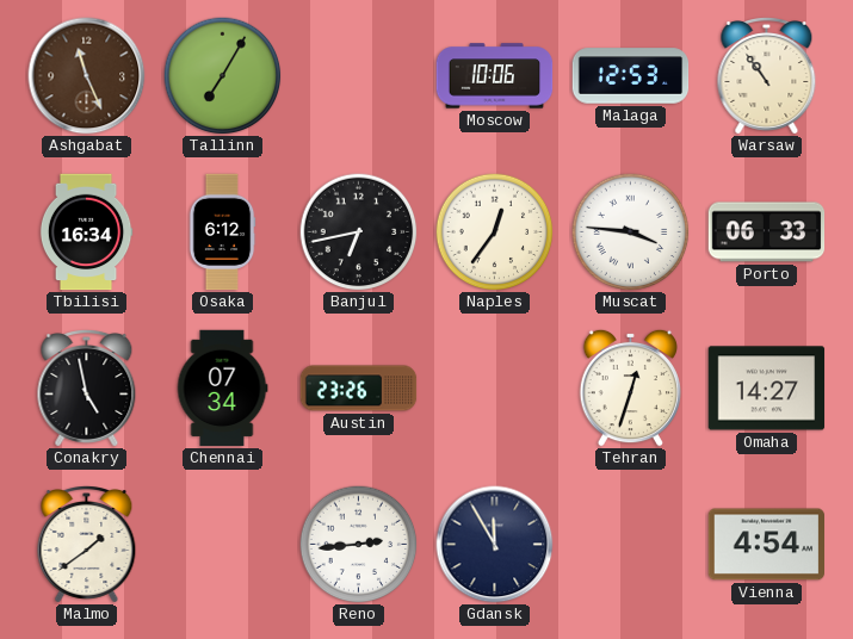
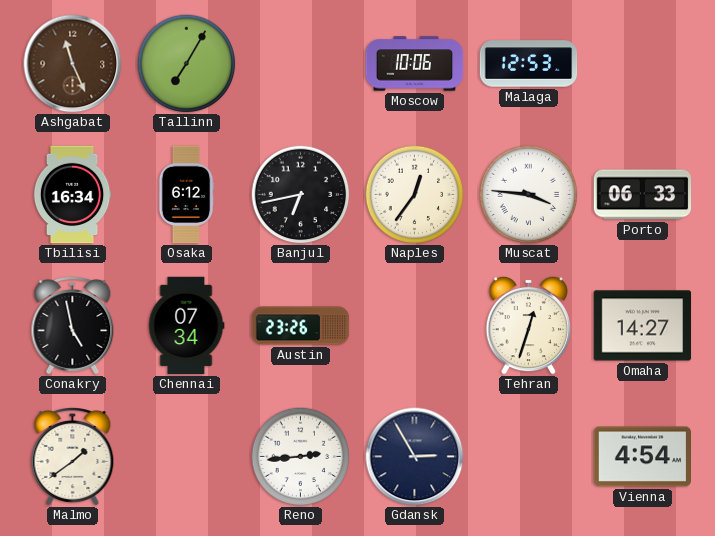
Warsaw: 10:54 -> none (767, 76)
Gdansk: 11:55 -> 2:55 (415, 457)
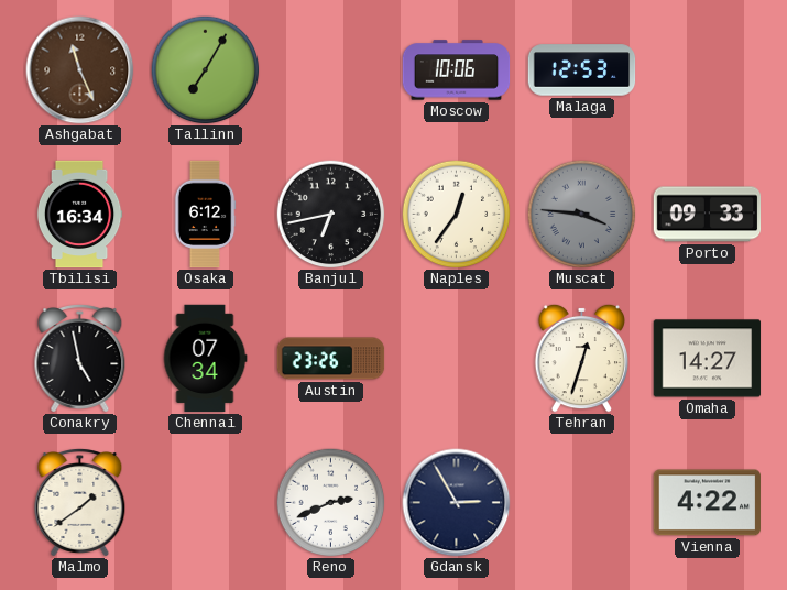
Muscat dial: white -> grey (582, 215)
Porto: 06:33 -> 09:33 (708, 215)
Reno: 2:44 -> 2:41 (331, 503)
Vienna: 4:54 -> 4:22 (708, 503)
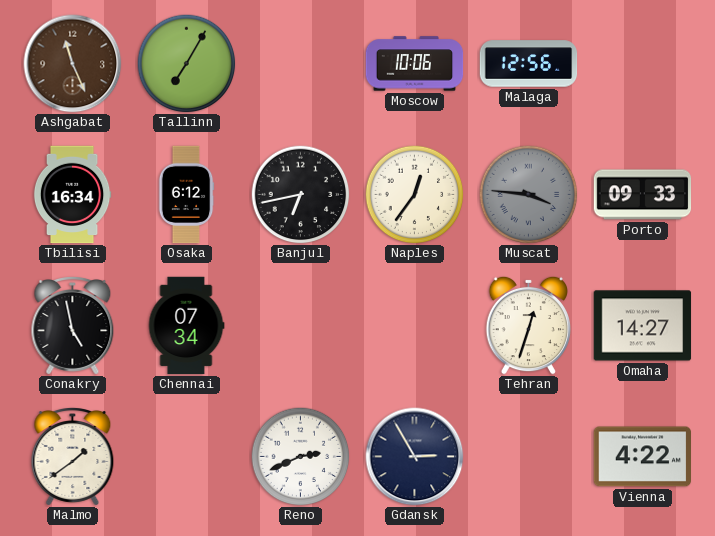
Malaga: 12:53 -> 12:56 (529, 64)
Austin: 23:26 -> none (331, 359)
